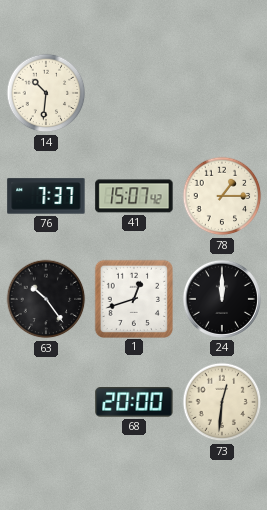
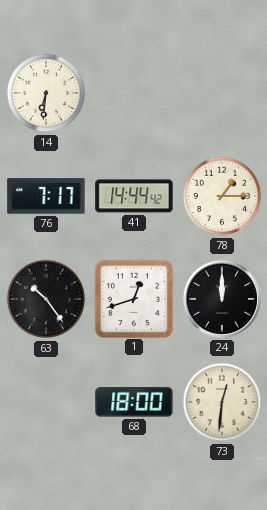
14: 10:31 -> 6:31 (46, 93)
76: 7:37 -> 7:17 (46, 196)
41: 15:07 -> 14:44 (134, 196)
68: 20:00 -> 18:00 (134, 402)
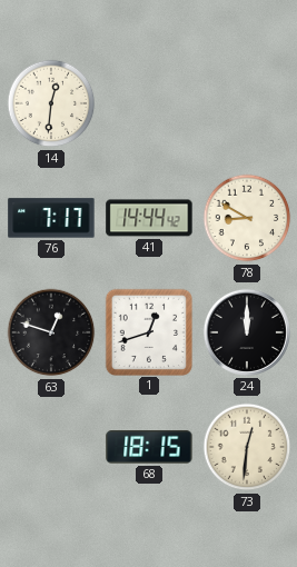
14: 6:31 -> 12:31 (51, 103)
78: 1:15 -> 8:50 (247, 218)
63: 10:24 -> 12:48 (51, 332)
68: 18:00 -> 18:15 (149, 447)
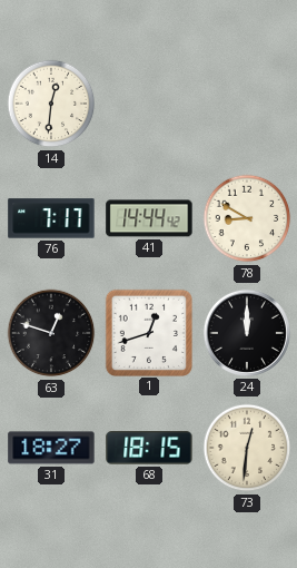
31: none -> 18:27 (51, 448)
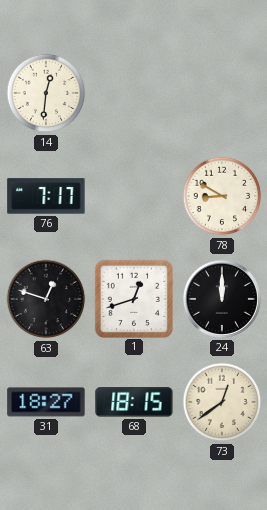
41: 14:44 -> none (149, 218)
73: 12:31 -> 12:39 (222, 402)
